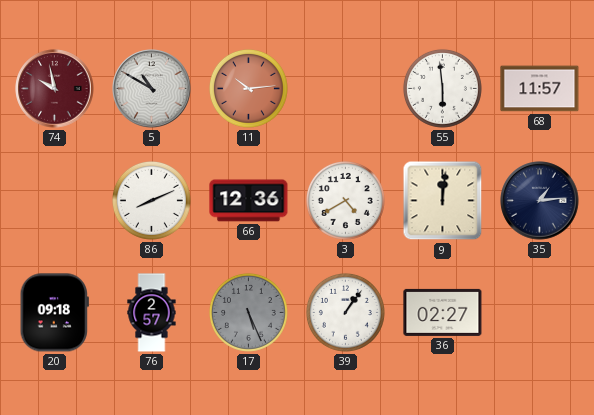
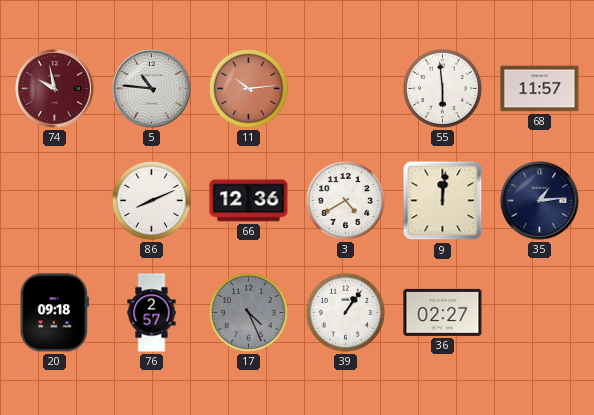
5: 10:50 -> 10:46 (152, 89)
17: 5:26 -> 4:26 (248, 312)
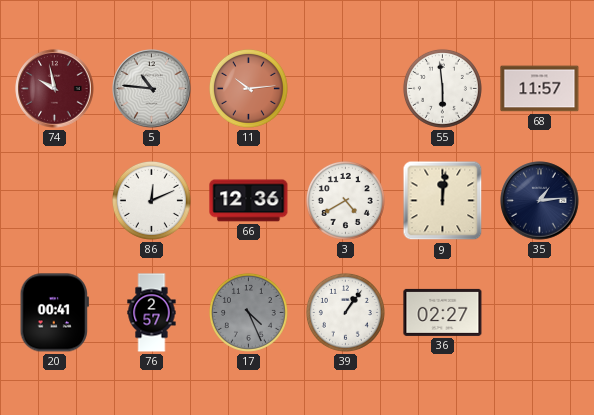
86: 8:11 -> 12:11 (151, 200)
20: 09:18 -> 00:41 (54, 313)
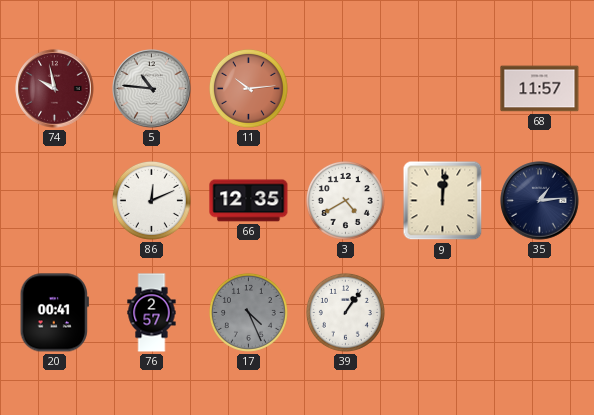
55: 5:59 -> none (442, 88)
66: 12:36 -> 12:35 (249, 201)
36: 02:27 -> none (443, 312)
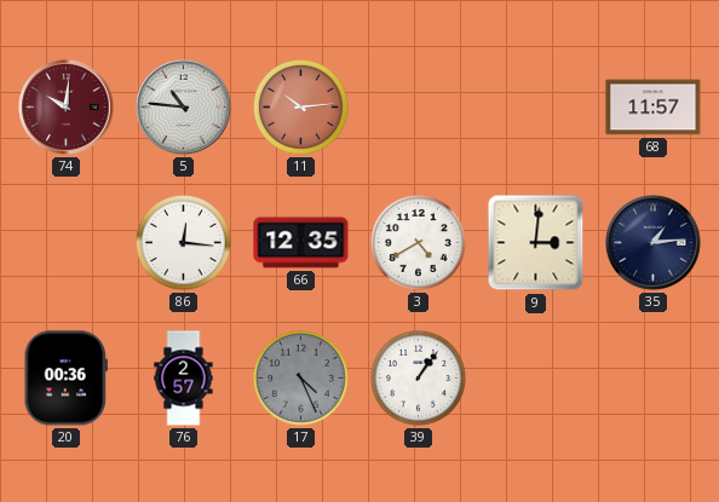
74: 9:58 -> 10:01 (67, 108)
86: 12:11 -> 12:16 (183, 242)
9: 12:01 -> 3:01 (536, 243)
20: 00:41 -> 00:36 (65, 379)
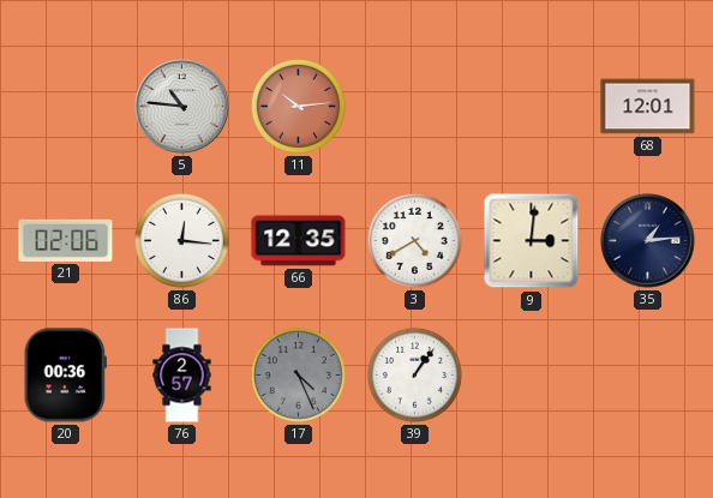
74: 10:01 -> none (67, 108)
68: 11:57 -> 12:01 (648, 107)
21: none -> 02:06 (66, 240)
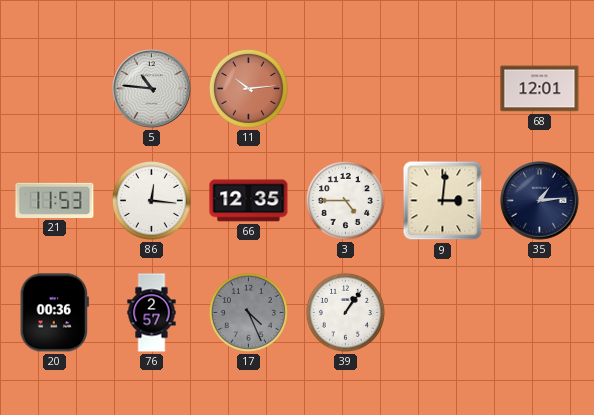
21: 02:06 -> 11:53 (55, 200)
3: 4:40 -> 4:45 (345, 200)
